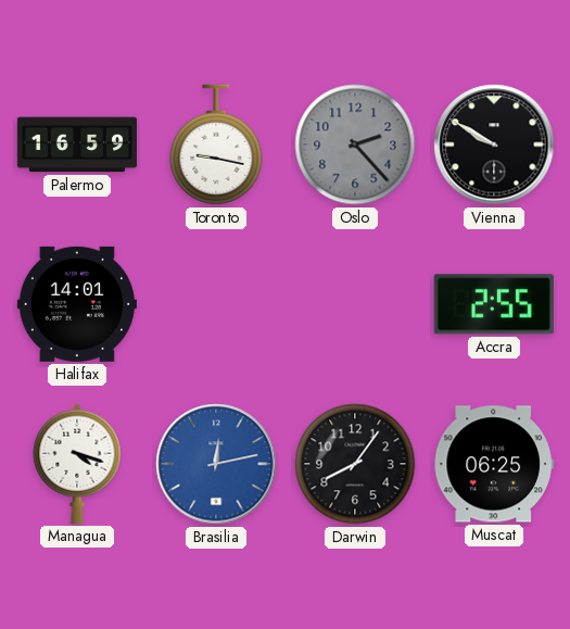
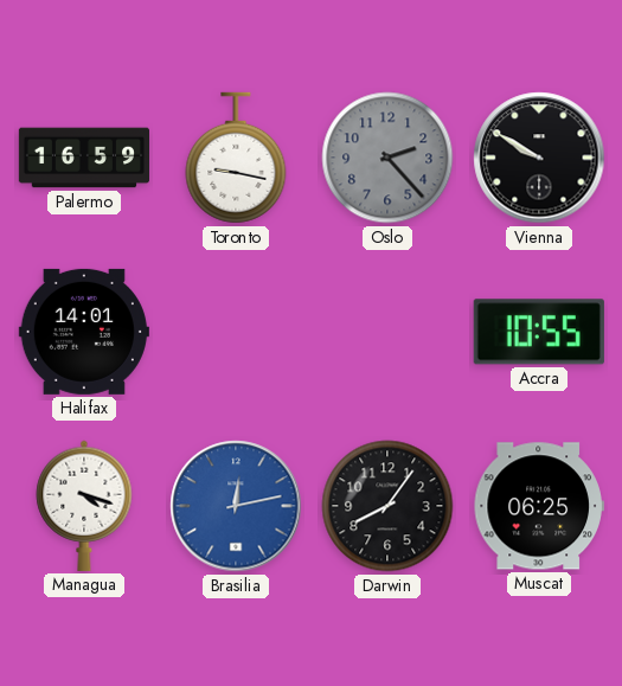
Accra: 2:55 -> 10:55 (539, 332)
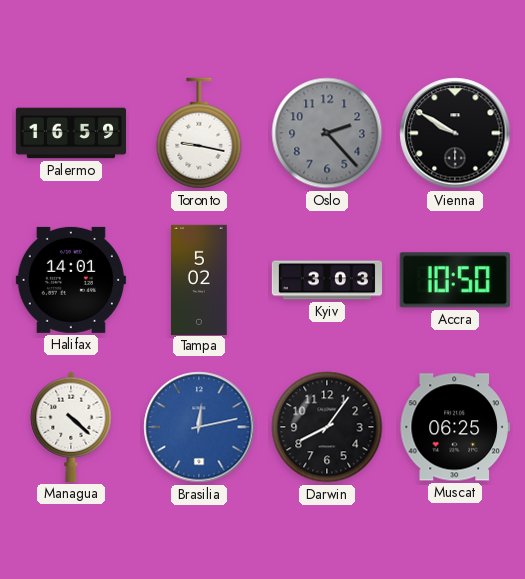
Tampa: none -> 5:02 (199, 279)
Kyiv: none -> 3:03 (326, 280)
Accra: 10:55 -> 10:50 (455, 280)
Managua: 4:18 -> 4:22 (71, 427)
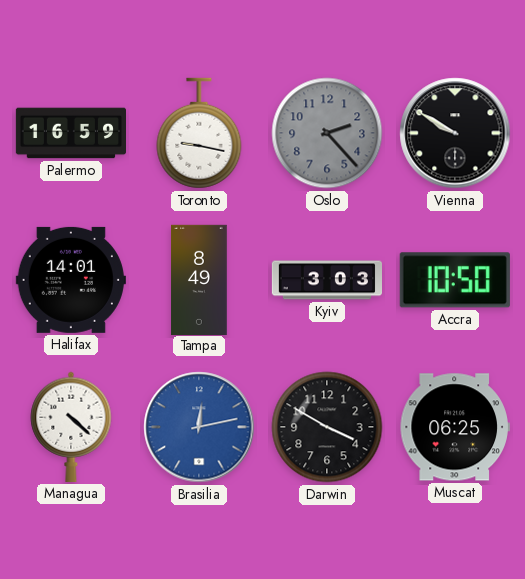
Tampa: 5:02 -> 8:49 (199, 279)
Darwin: 8:06 -> 3:50 (327, 427)
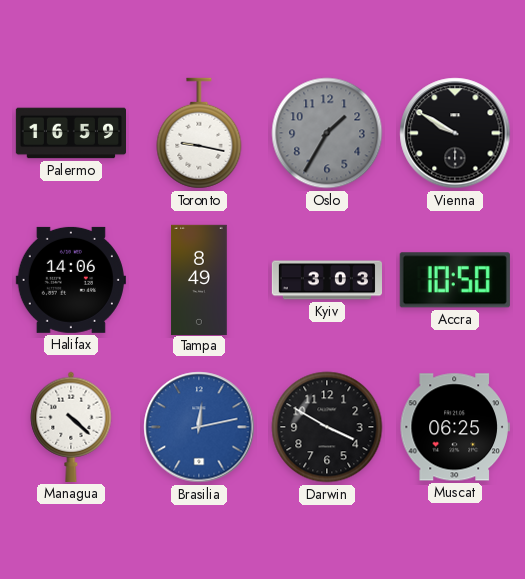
Oslo: 2:23 -> 1:35 (327, 133)
Halifax: 14:01 -> 14:06 (71, 280)
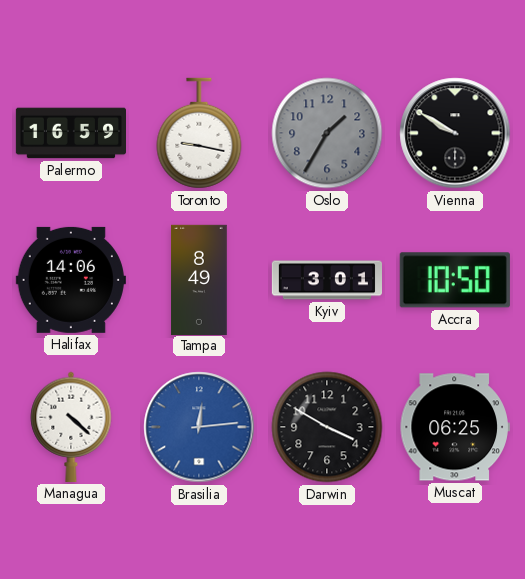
Kyiv: 3:03 -> 3:01 (326, 280)
Brasilia: 12:13 -> 12:14 (199, 427)
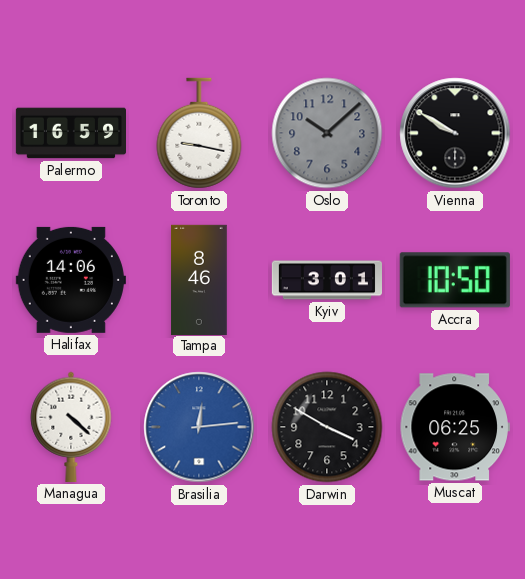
Oslo: 1:35 -> 10:08 (327, 133)
Tampa: 8:49 -> 8:46 (199, 279)
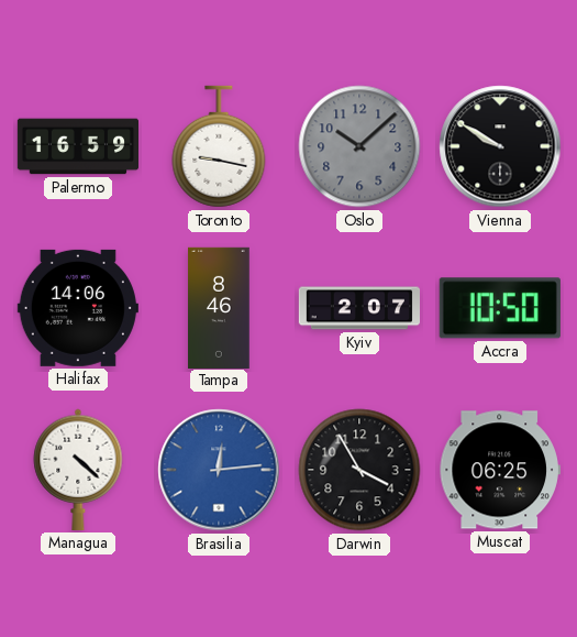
Kyiv: 3:01 -> 2:07 (358, 308)
Darwin: 3:50 -> 3:55 (359, 470)
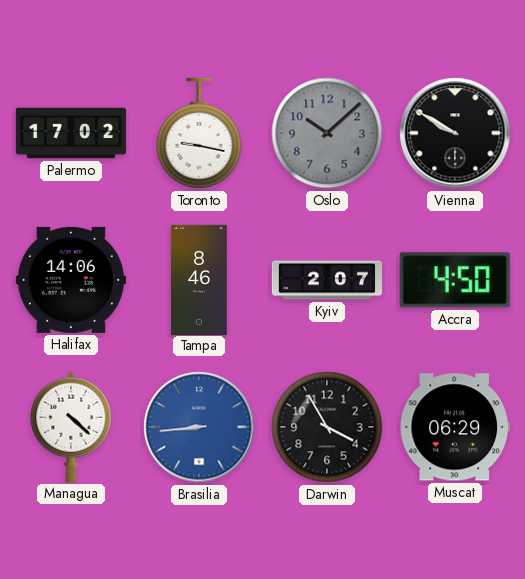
Palermo: 16:59 -> 17:02 (70, 133)
Accra: 10:50 -> 4:50 (455, 280)
Brasilia: 12:14 -> 8:44 (199, 427)
Muscat: 06:25 -> 06:29 (455, 427)
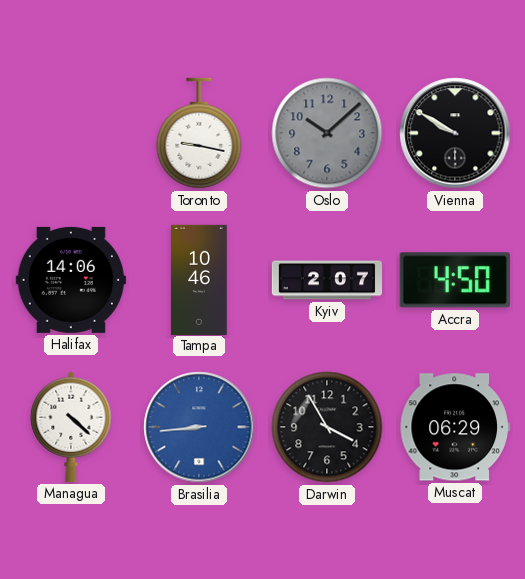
Palermo: 17:02 -> none (70, 133)
Tampa: 8:46 -> 10:46 (199, 279)
